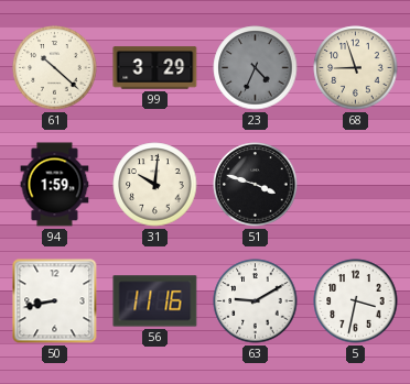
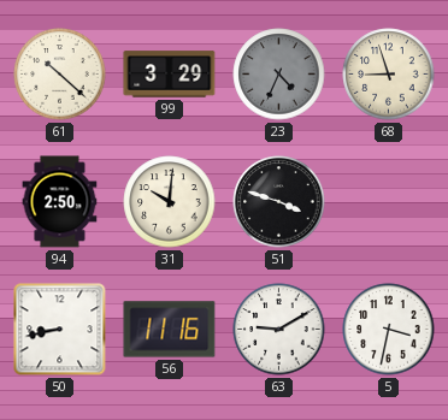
94: 1:59 -> 2:50 (60, 202)
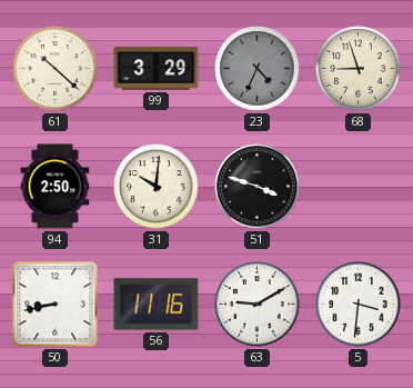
5: 3:32 -> 3:31 (359, 305)
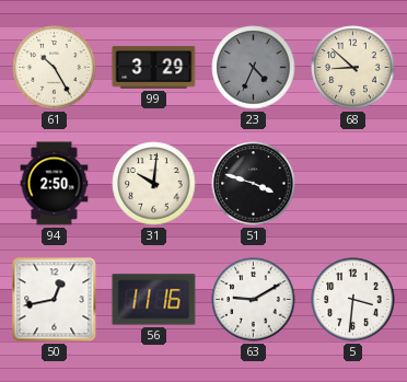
61: 10:22 -> 10:25 (55, 68)
68: 8:57 -> 8:52 (353, 68)
50: 8:43 -> 12:43 (55, 300)
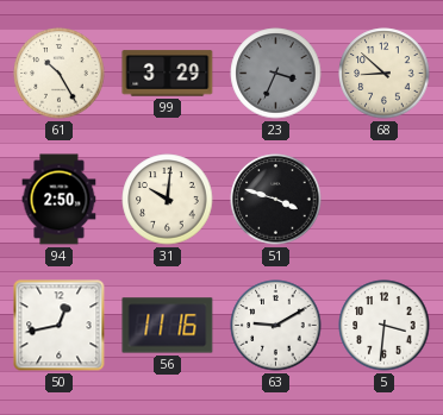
23: 4:34 -> 3:34 (276, 74)
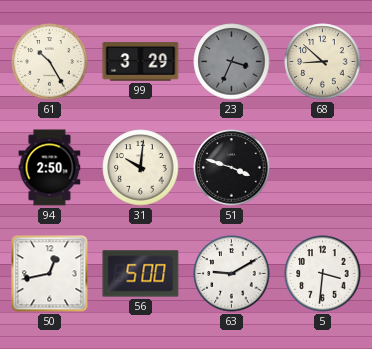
56: 11:16 -> 5:00 (141, 274)
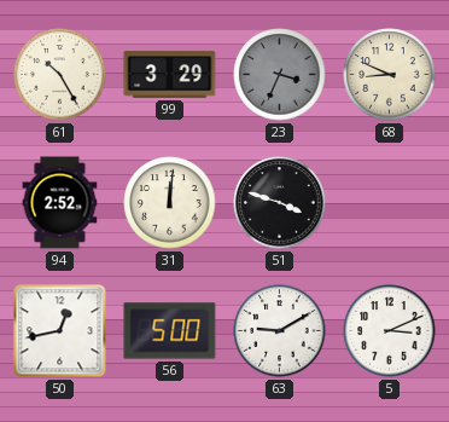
68: 8:52 -> 8:49 (390, 75)
94: 2:50 -> 2:52 (60, 203)
31: 10:01 -> 12:01 (170, 203)
5: 3:31 -> 3:11 (390, 331)
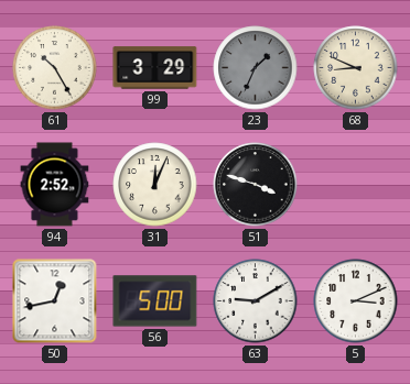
23: 3:34 -> 1:34 (256, 68)
31: 12:01 -> 12:04 (155, 185)
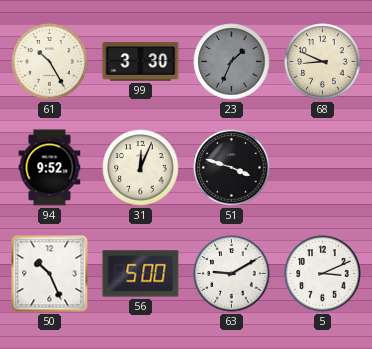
99: 3:29 -> 3:30 (141, 62)
94: 2:52 -> 9:52 (50, 168)
50: 12:43 -> 10:26 (50, 274)
